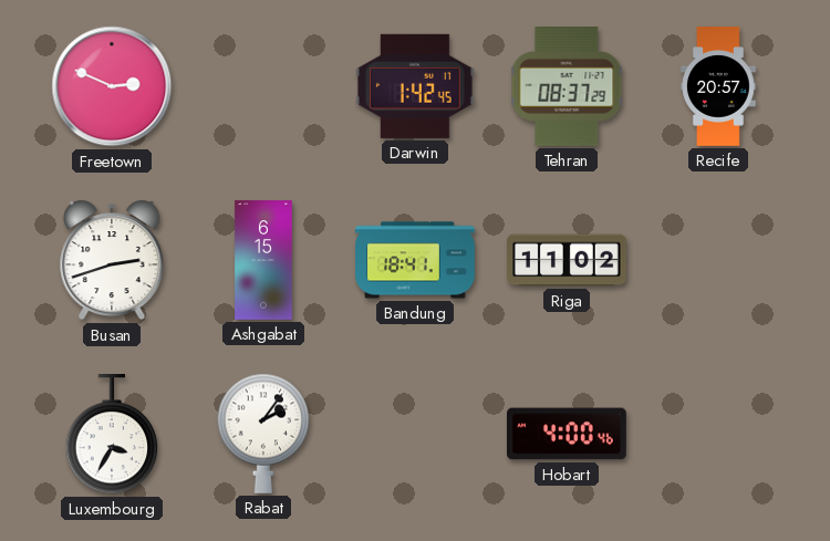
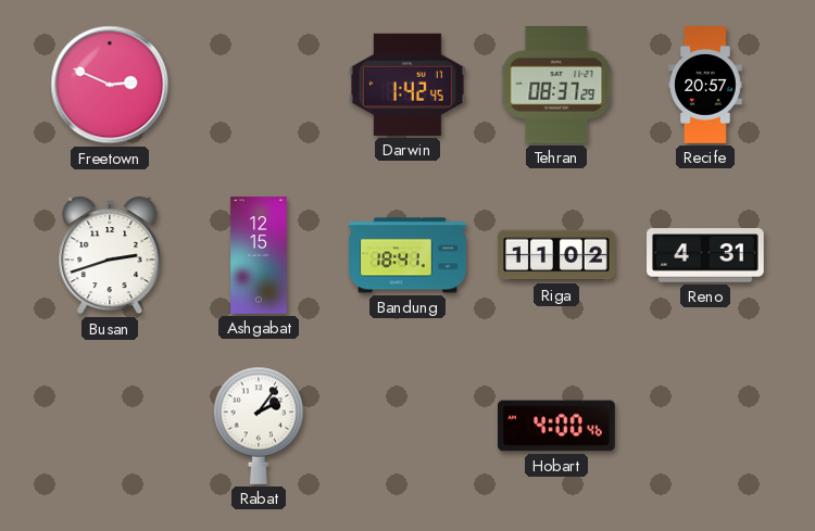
Ashgabat: 6:15 -> 12:15 (259, 255)
Reno: none -> 4:31 (705, 255)
Luxembourg: 3:35 -> none (112, 435)
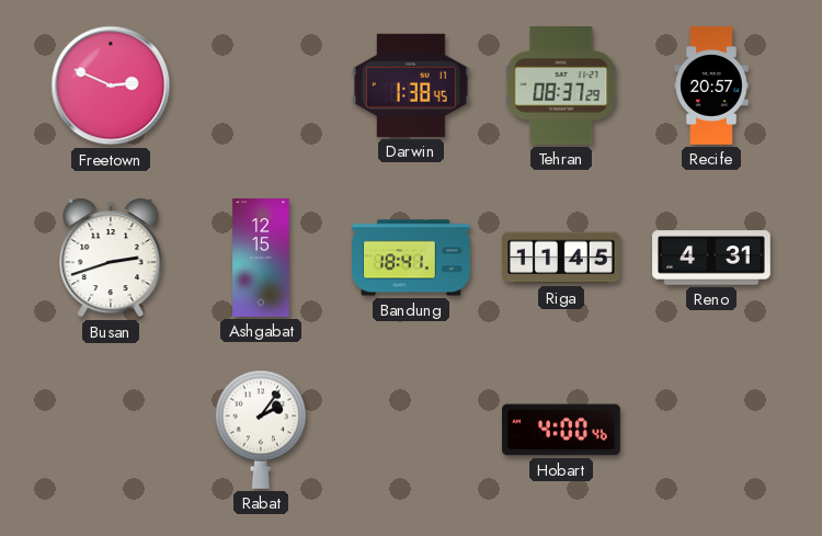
Darwin: 1:42 -> 1:38 (411, 85)
Riga: 11:02 -> 11:45 (562, 258)
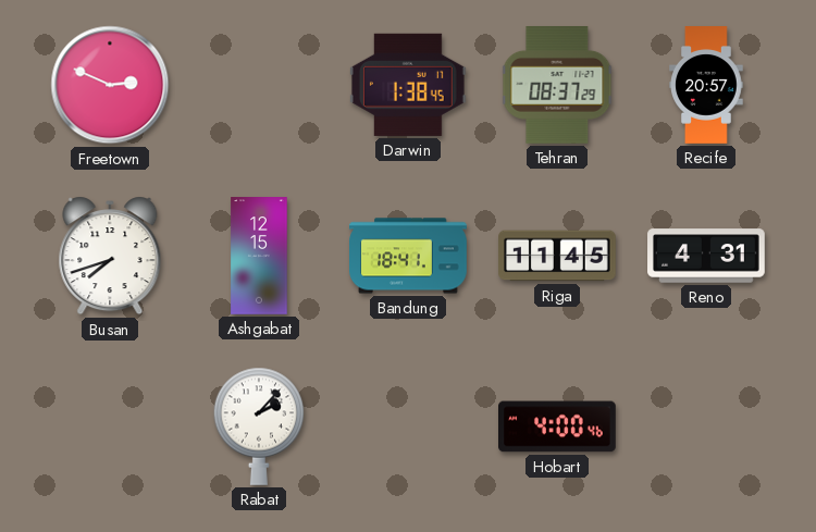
Busan: 2:42 -> 7:42 (110, 256)
Rabat: 2:06 -> 2:07 (259, 426)
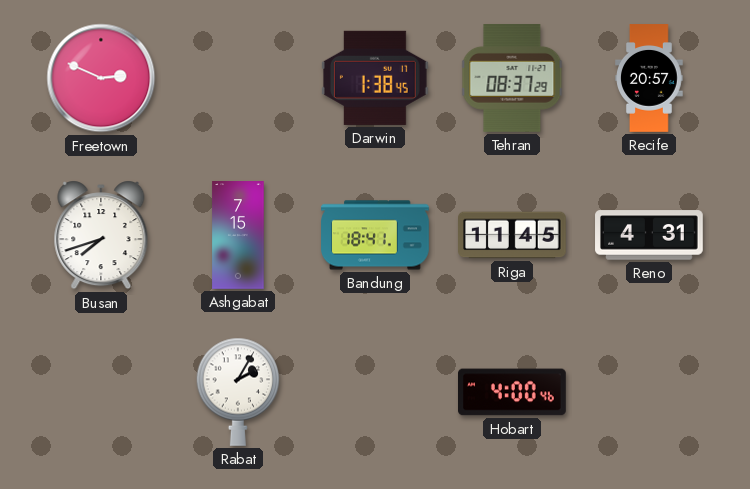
Ashgabat: 12:15 -> 7:15 (238, 235)
Rabat: 2:07 -> 2:05 (238, 392)
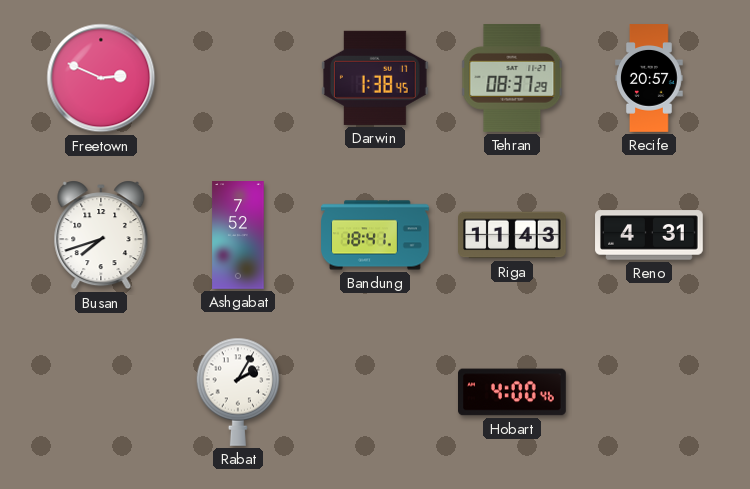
Ashgabat: 7:15 -> 7:52 (238, 235)
Riga: 11:45 -> 11:43 (513, 235)
